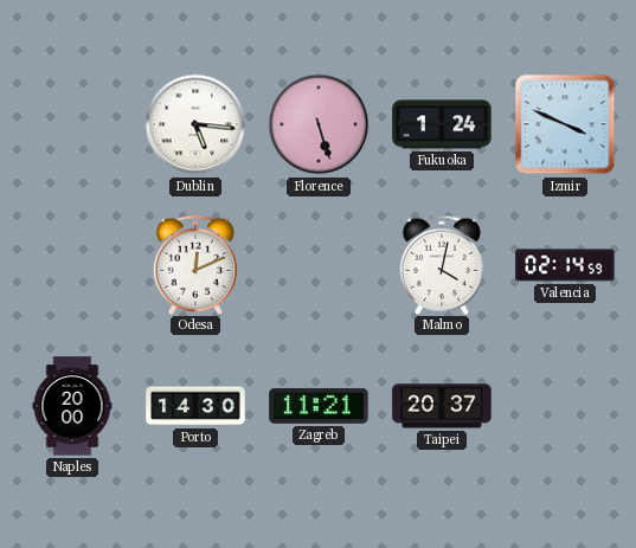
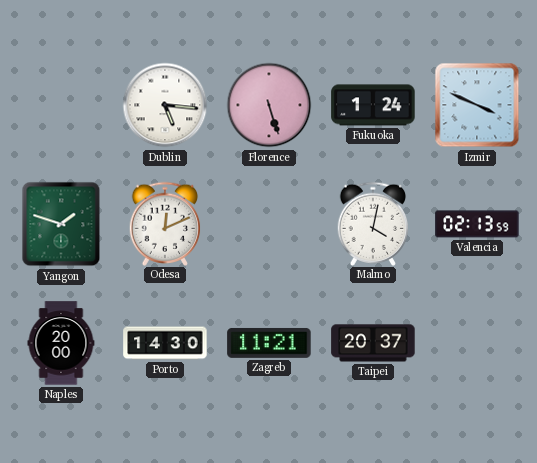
Yangon: none -> 1:48 (61, 224)
Valencia: 02:14 -> 02:13 (477, 224)
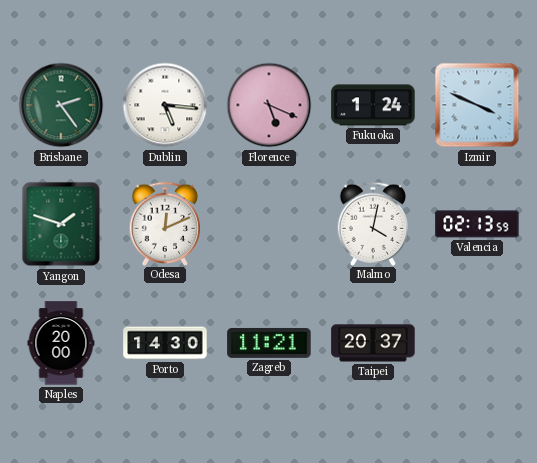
Brisbane: none -> 2:24 (61, 105)
Florence: 5:27 -> 5:19 (269, 105)
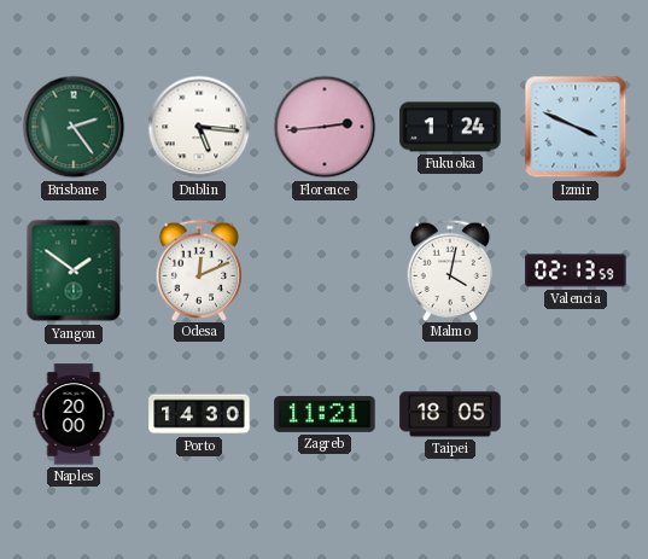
Florence: 5:19 -> 2:44 (325, 127)
Yangon: 1:48 -> 1:51 (74, 270)
Taipei: 20:37 -> 18:05 (450, 414)
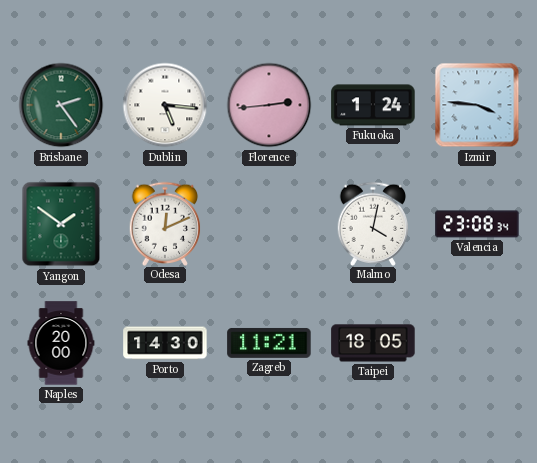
Izmir: 3:49 -> 3:46 (477, 105)
Valencia: 02:13 -> 23:08 (477, 224)
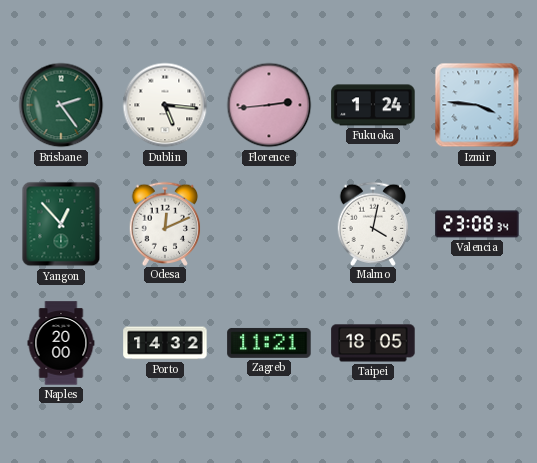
Yangon: 1:51 -> 12:53 (61, 224)
Porto: 14:30 -> 14:32 (165, 343)
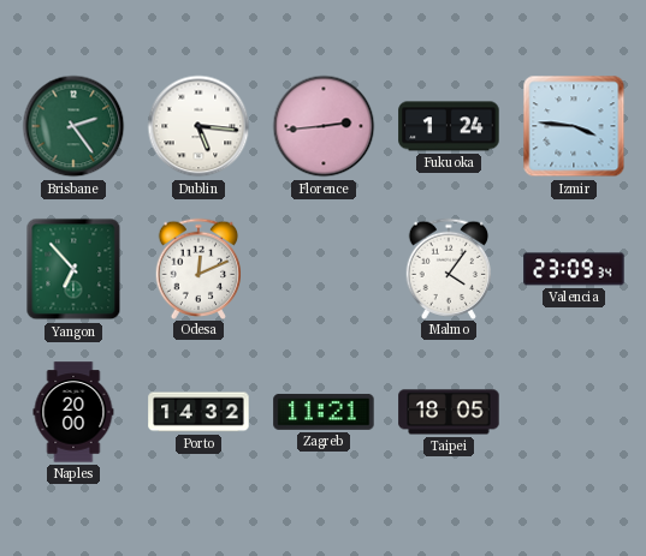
Yangon: 12:53 -> 6:53 (73, 269)
Malmo: 4:02 -> 4:06 (449, 268)
Valencia: 23:08 -> 23:09 (574, 269)
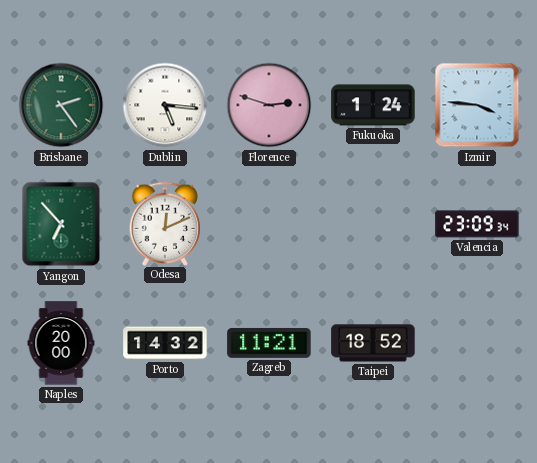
Florence: 2:44 -> 2:48 (269, 105)
Malmo: 4:06 -> none (449, 268)
Taipei: 18:05 -> 18:52 (373, 343)
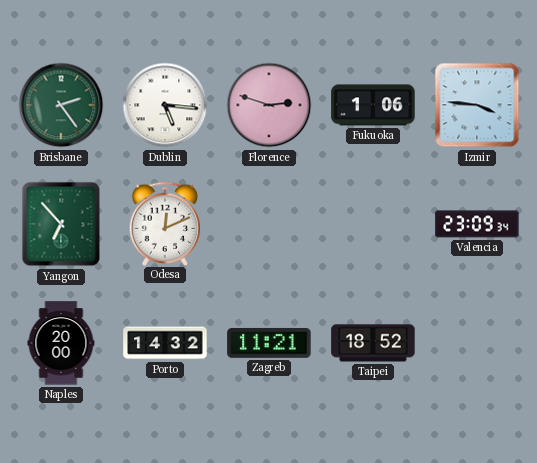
Fukuoka: 1:24 -> 1:06 (373, 105)
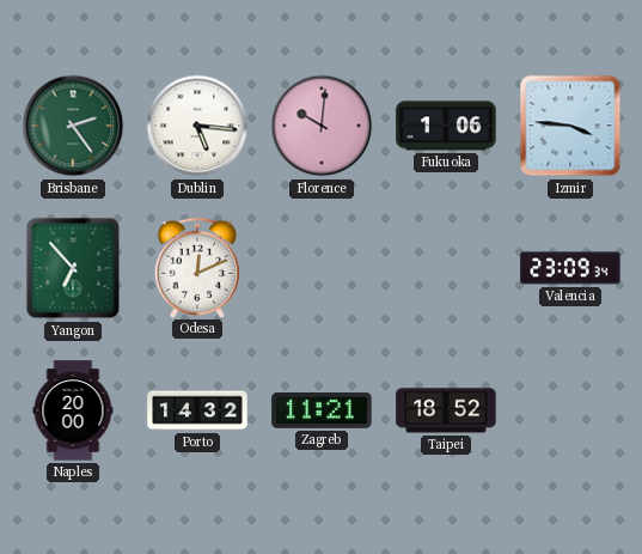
Florence: 2:48 -> 10:01 (322, 126)
